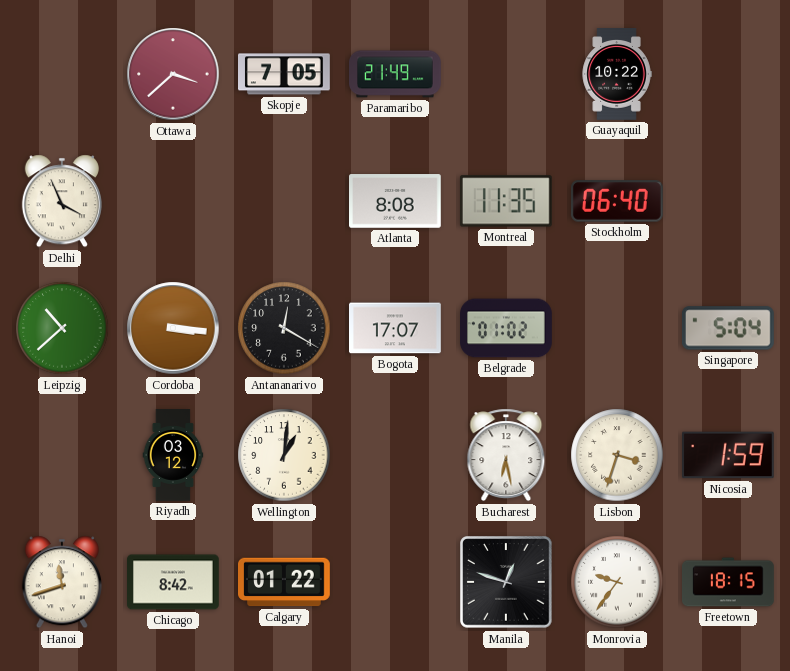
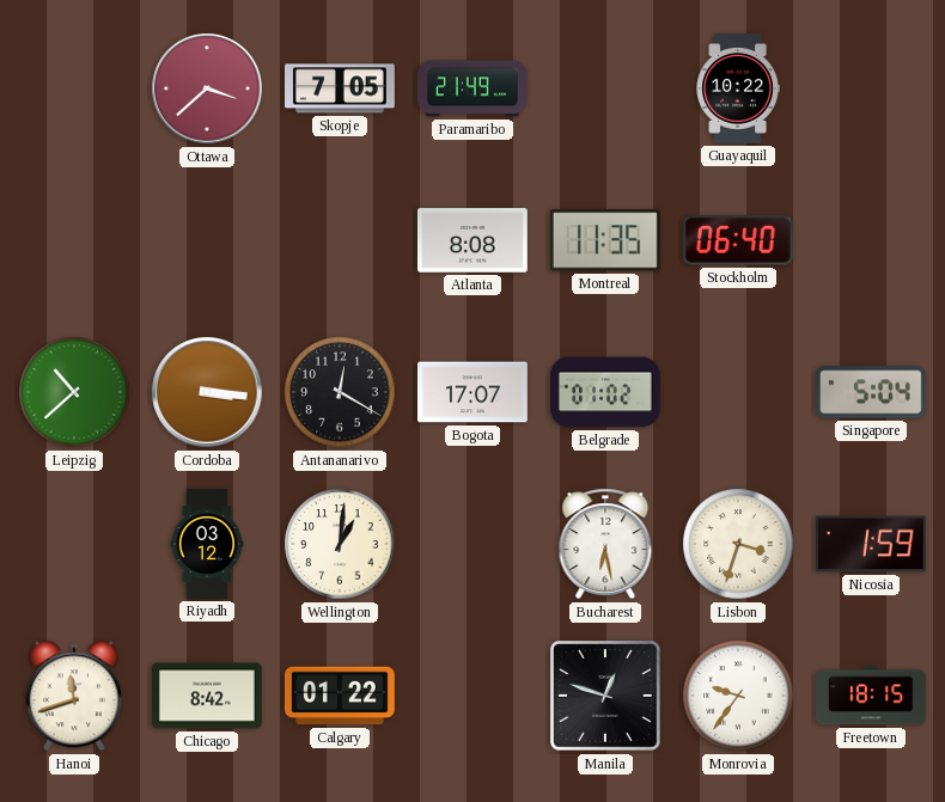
Delhi: 3:56 -> none (62, 201)
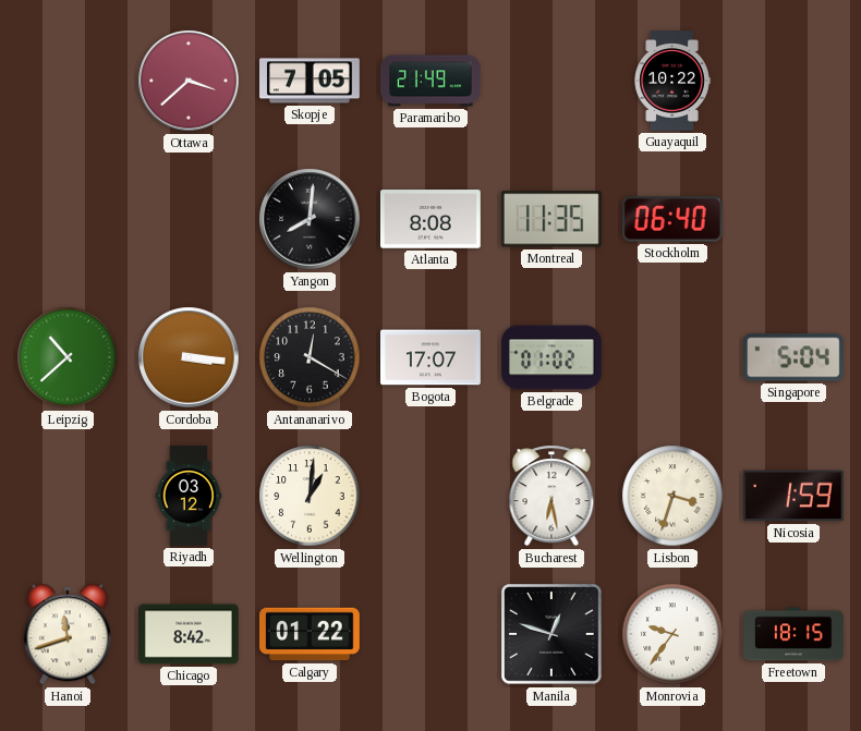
Yangon: none -> 8:01 (310, 219)
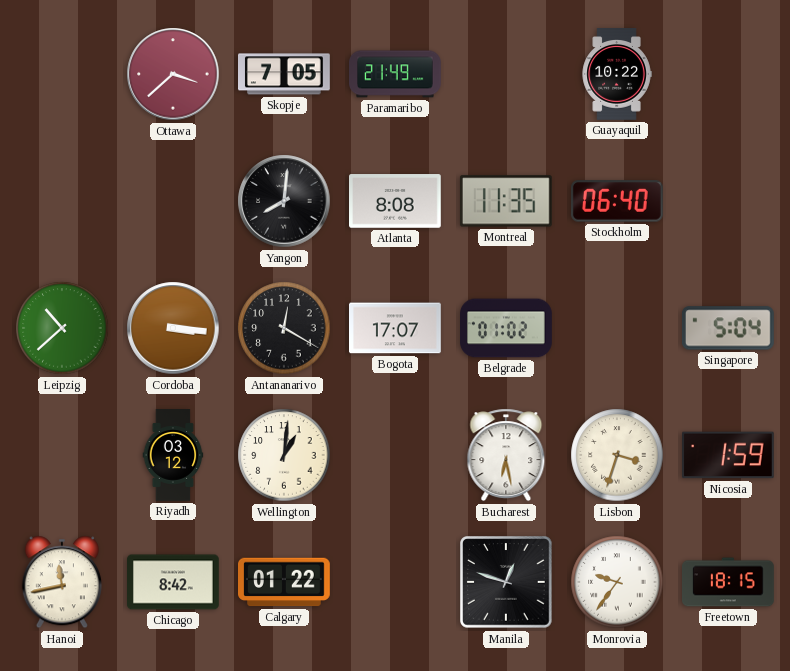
Hanoi: 11:42 -> 11:43 (62, 582)
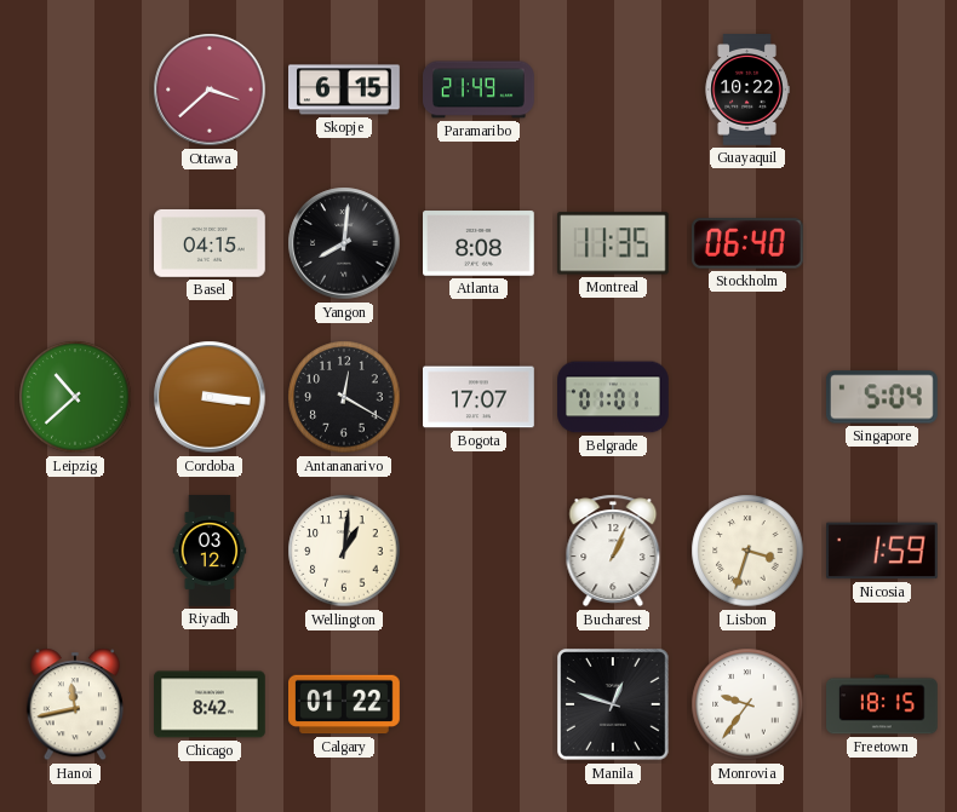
Skopje: 7:05 -> 6:15 (345, 90)
Basel: none -> 04:15 (211, 243)
Belgrade: 01:02 -> 01:01 (613, 397)
Bucharest: 6:28 -> 1:04 (613, 551)
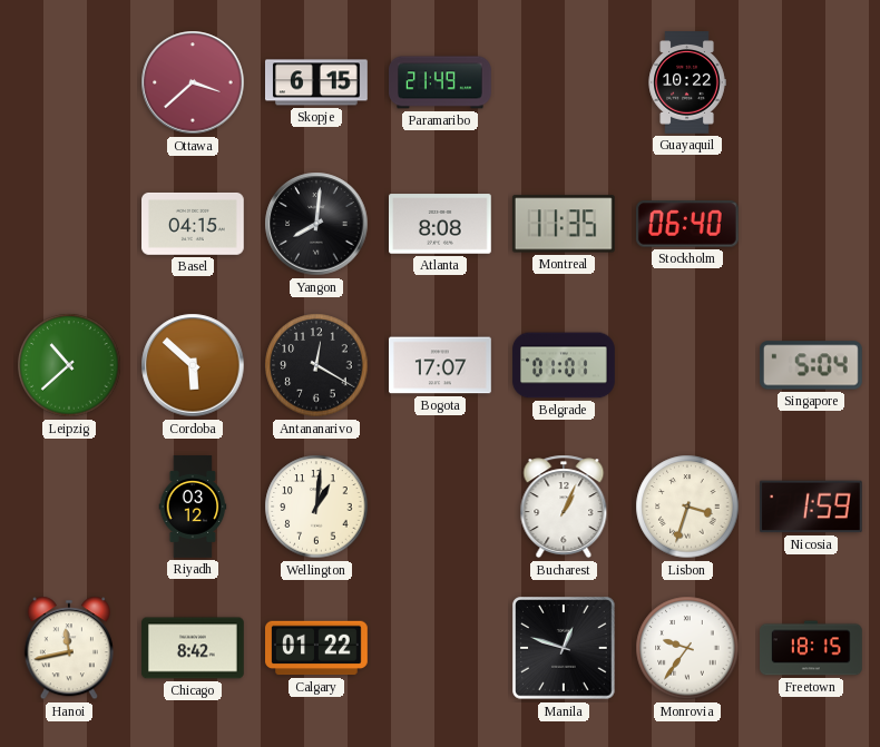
Cordoba: 3:16 -> 5:52 (193, 365)
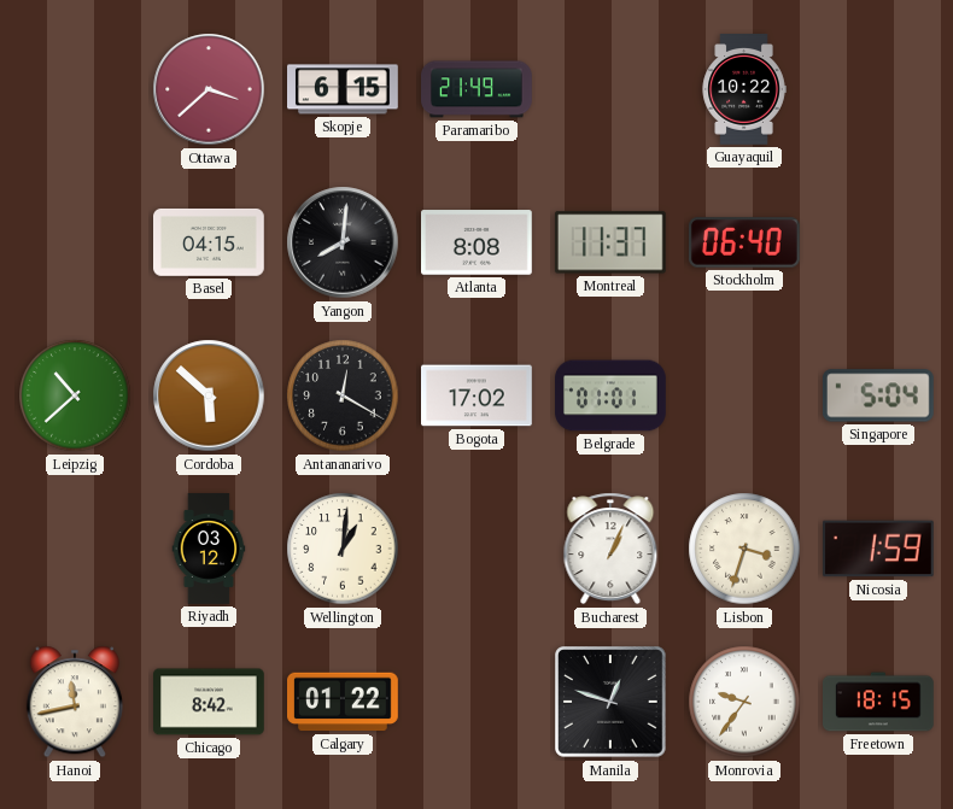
Montreal: 11:35 -> 11:37 (610, 242)
Bogota: 17:07 -> 17:02 (478, 395)
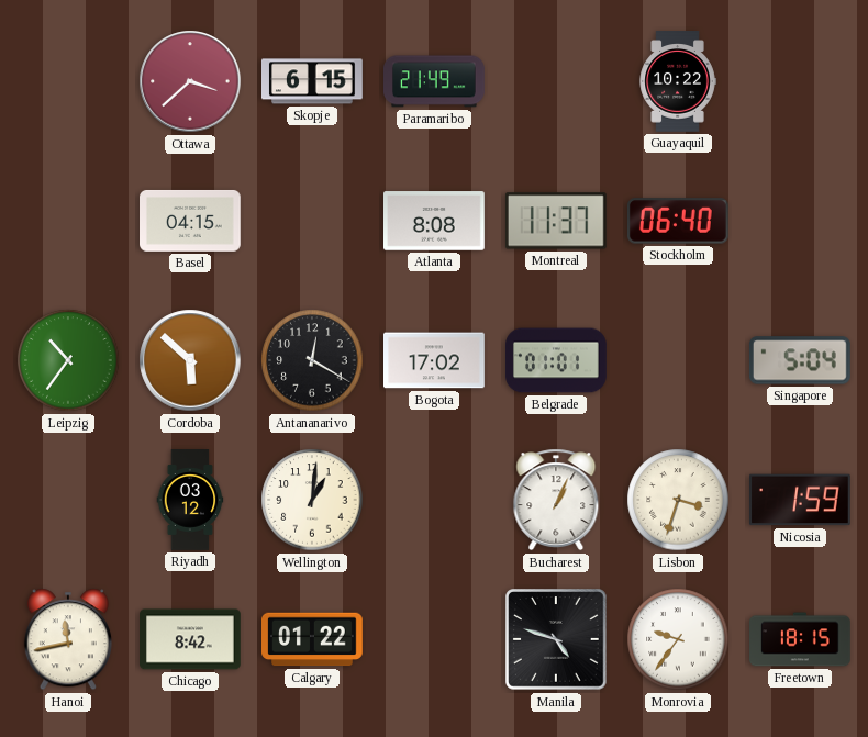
Yangon: 8:01 -> none (343, 242)
Leipzig: 10:38 -> 10:36 (68, 360)
Manila: 12:48 -> 4:48 (557, 640)
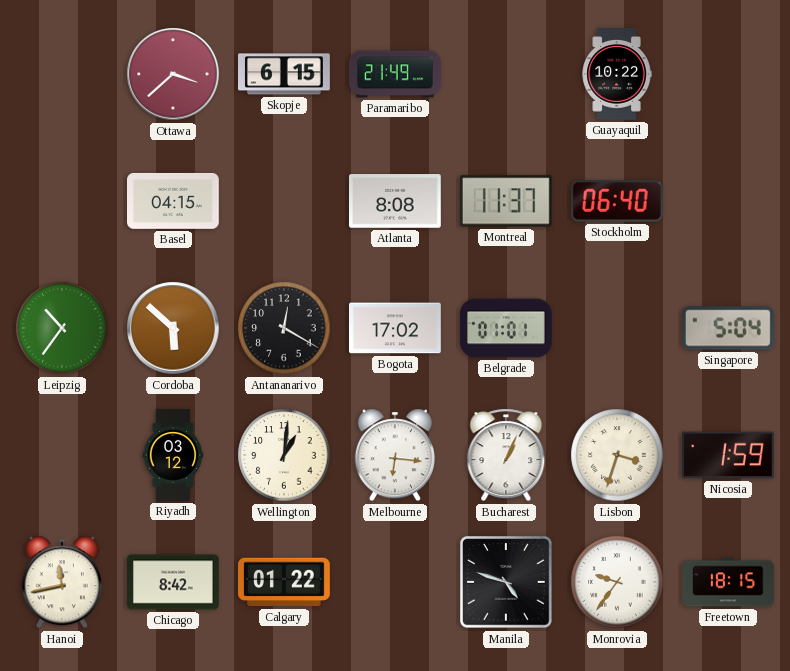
Melbourne: none -> 6:16 (395, 455)
